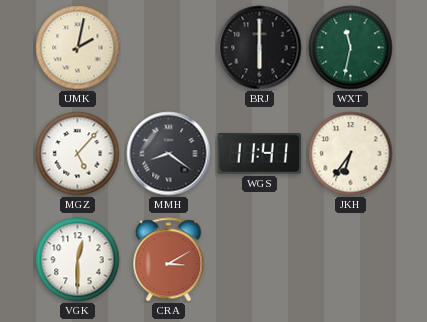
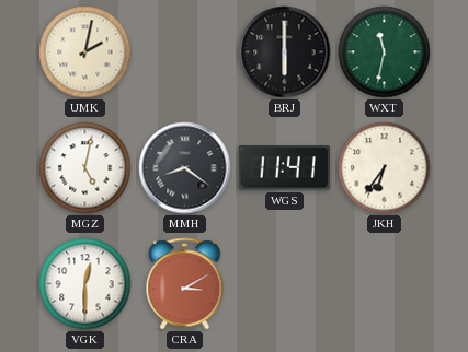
MGZ: 5:07 -> 5:02 (85, 168)
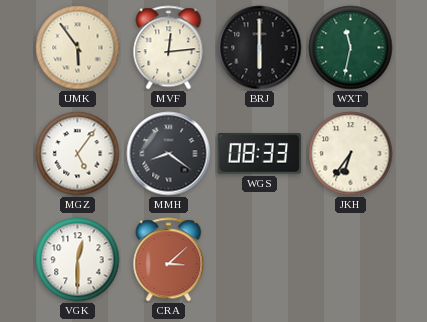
UMK: 2:02 -> 5:54 (78, 48)
MVF: none -> 12:14 (169, 48)
MGZ: 5:02 -> 5:06 (78, 154)
WGS: 11:41 -> 08:33 (260, 154)
CRA: 3:10 -> 3:08 (169, 260)
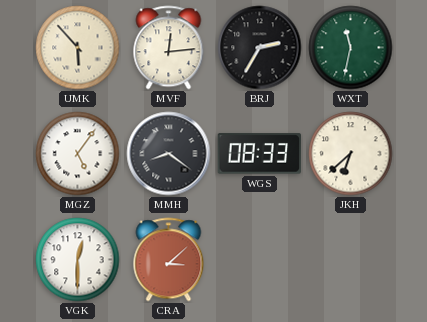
UMK: 5:54 -> 5:53 (78, 48)
BRJ: 6:00 -> 2:35 (260, 48)
JKH: 6:36 -> 6:38 (351, 154)
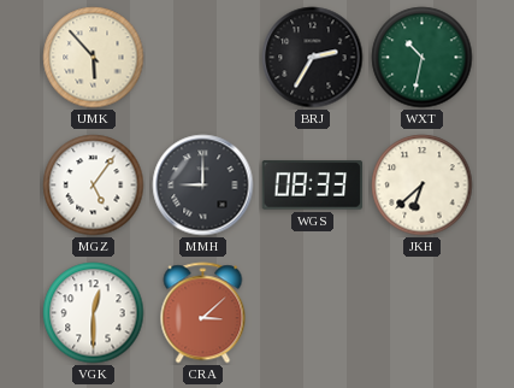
MVF: 12:14 -> none (169, 48)
WXT: 11:32 -> 10:32 (423, 58)
MMH: 8:21 -> 9:00 (203, 186)
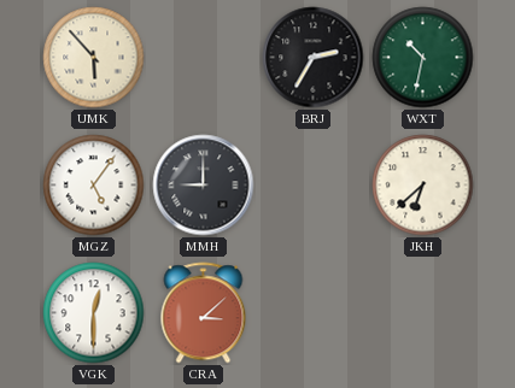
WGS: 08:33 -> none (313, 186)
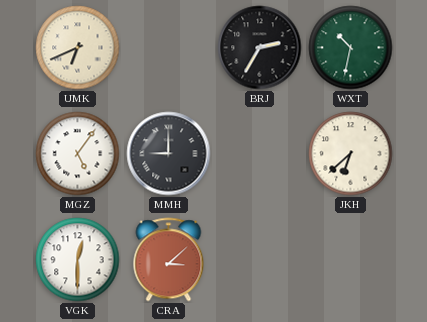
UMK: 5:53 -> 6:41 (78, 48)
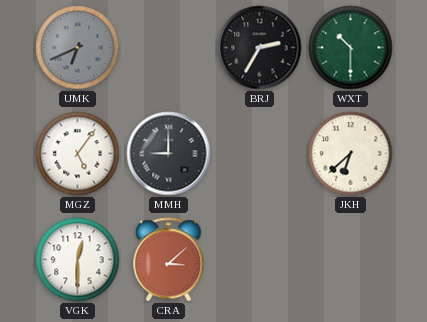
UMK dial: cream -> grey (78, 48)
WXT: 10:32 -> 10:30 (351, 48)
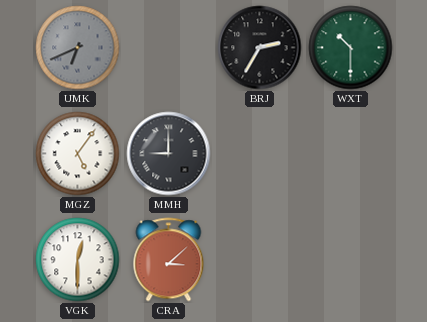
JKH: 6:38 -> none (351, 154)
